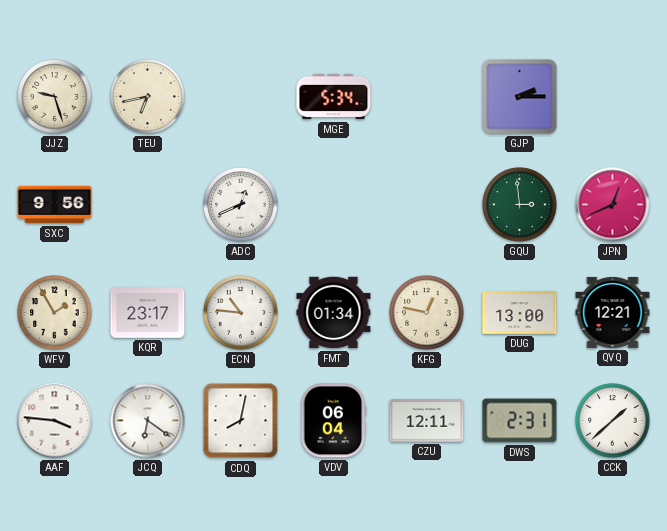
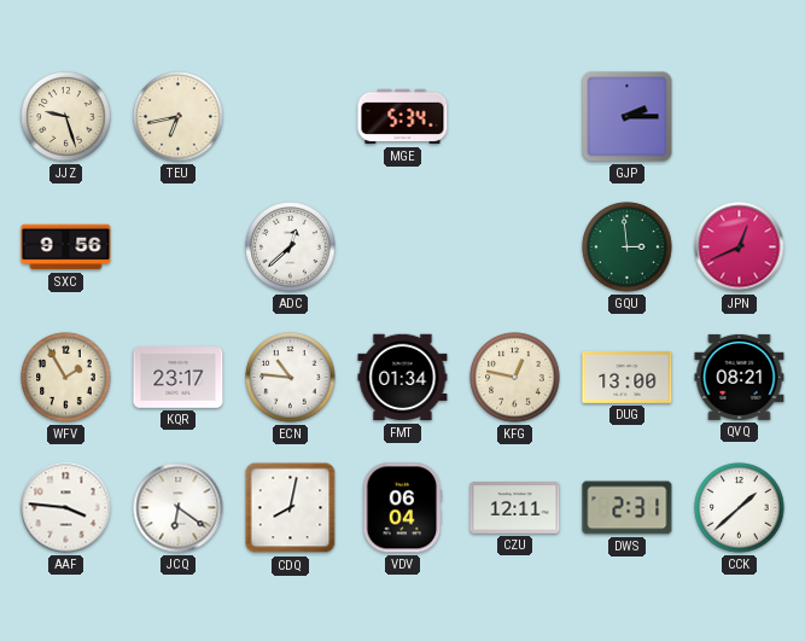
ADC: 12:41 -> 12:38 (291, 247)
QVQ: 12:21 -> 08:21 (740, 377)
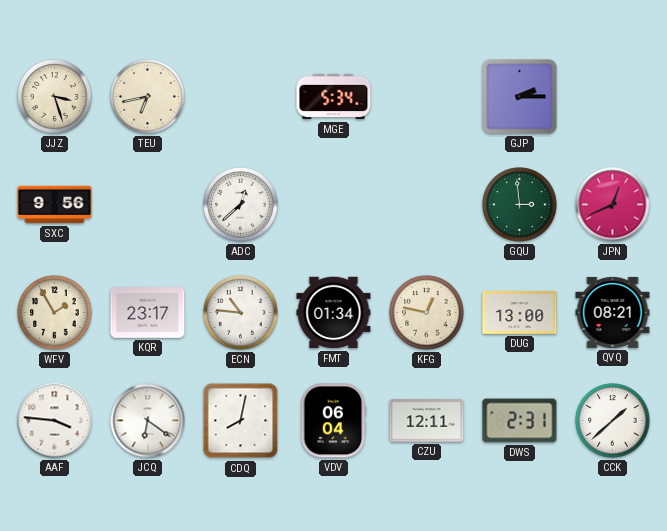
JJZ: 9:27 -> 3:27 (55, 97)
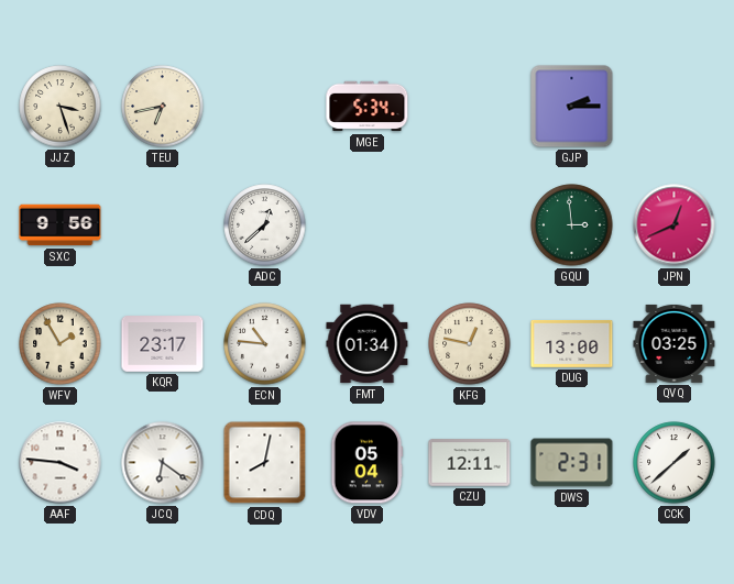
QVQ: 08:21 -> 03:25 (675, 343)
VDV: 06:04 -> 05:04 (368, 463)
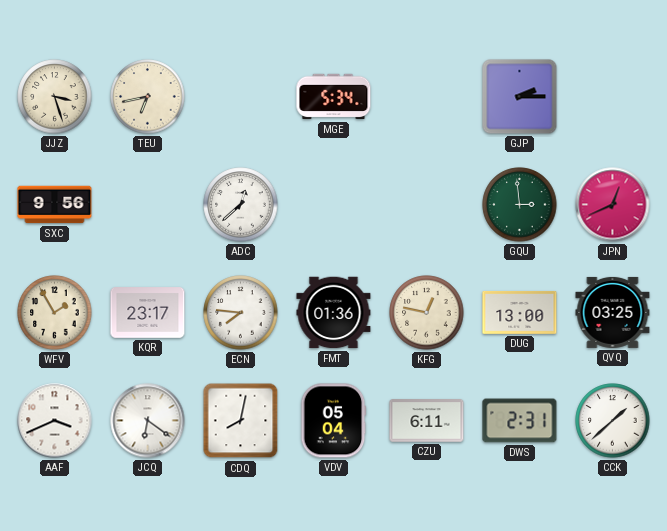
ECN: 10:46 -> 7:46 (241, 313)
FMT: 01:34 -> 01:36 (334, 313)
AAF: 3:46 -> 3:41 (55, 421)
CZU: 12:11 -> 6:11 (427, 421)
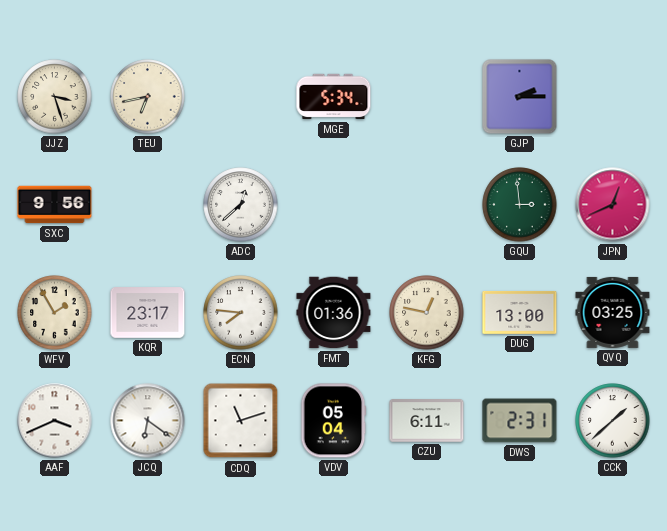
CDQ: 8:02 -> 11:12 (241, 421)
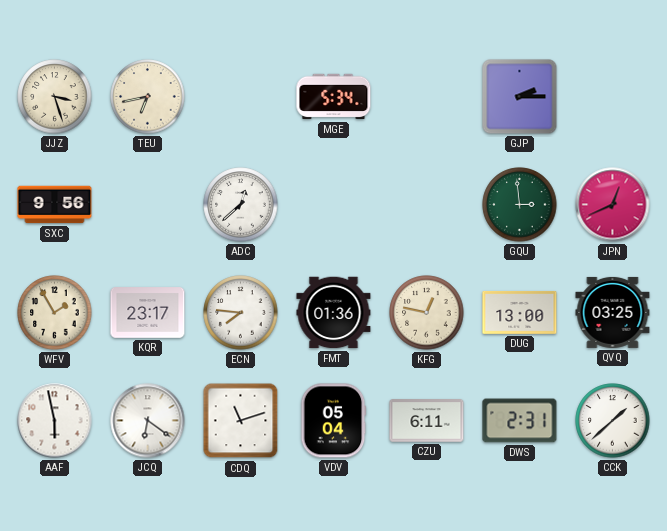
AAF: 3:41 -> 5:58 (55, 421)
